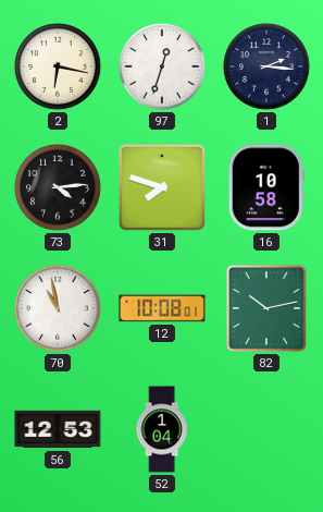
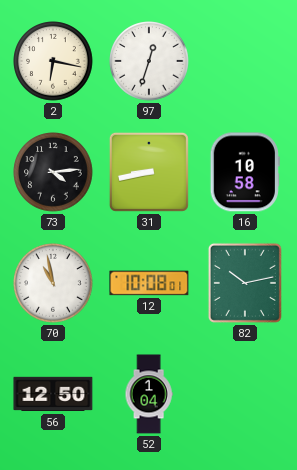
1: 2:16 -> none (266, 66)
31: 7:48 -> 8:43 (149, 172)
56: 12:53 -> 12:50 (53, 394)
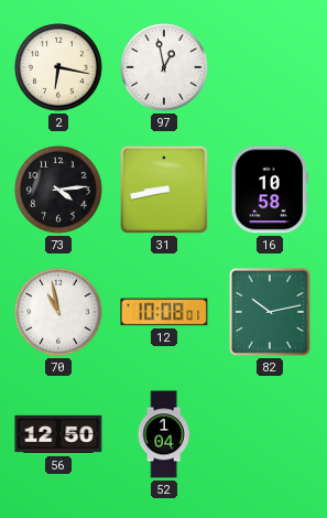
97: 12:33 -> 12:58 (164, 67)
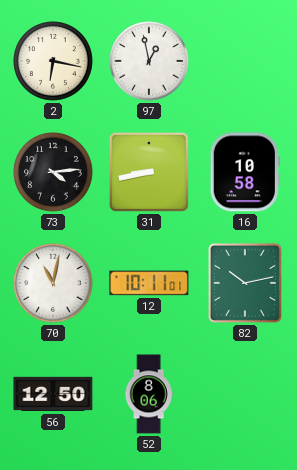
70: 10:58 -> 11:02 (53, 283)
12: 10:08 -> 10:11 (149, 283)
52: 1:04 -> 8:06 (149, 394)
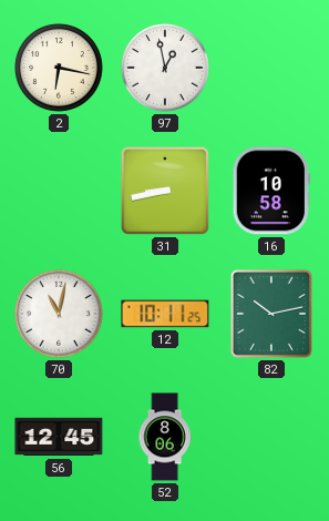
73: 4:14 -> none (53, 172)
12: 10:11:01 -> 10:11:25 (165, 314)
56: 12:50 -> 12:45 (59, 437)
